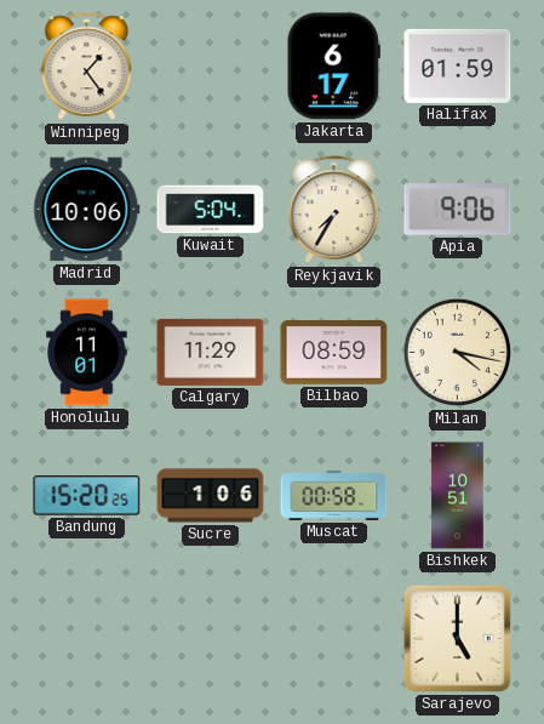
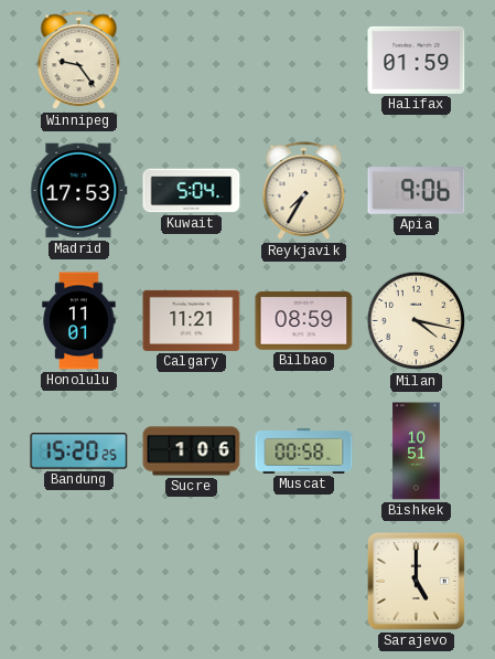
Winnipeg: 1:24 -> 9:24 (79, 61)
Jakarta: 6:17 -> none (333, 67)
Madrid: 10:06 -> 17:53 (79, 191)
Calgary: 11:29 -> 11:21 (192, 320)
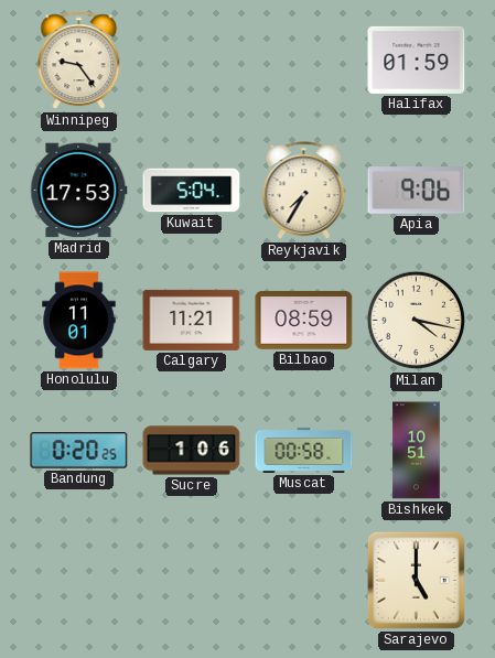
Bandung: 15:20 -> 0:20 (79, 451)
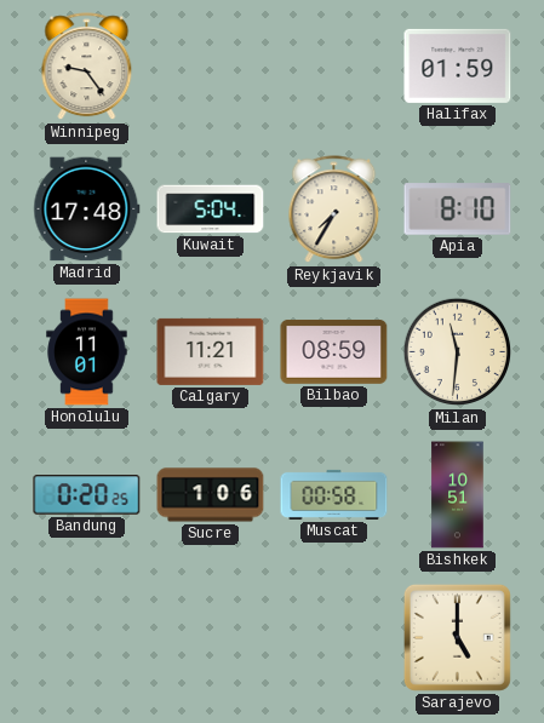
Madrid: 17:53 -> 17:48 (87, 210)
Apia: 9:06 -> 8:10 (458, 210)
Milan: 4:17 -> 11:31 (458, 352)
